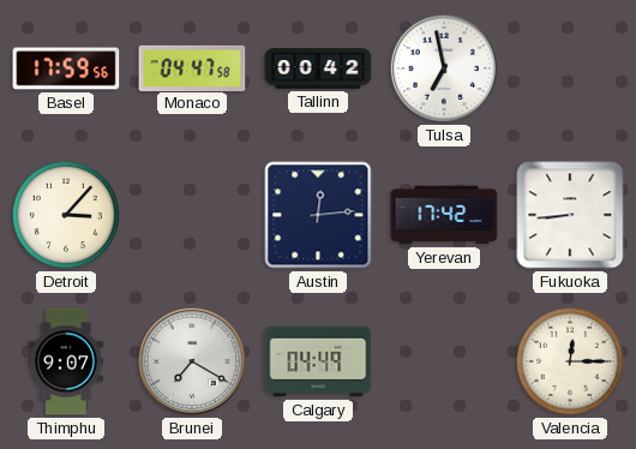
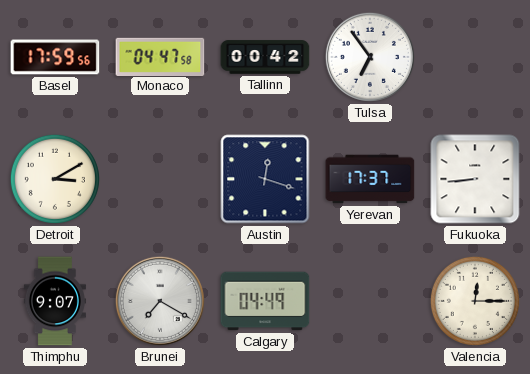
Tulsa: 6:58 -> 6:54 (370, 57)
Detroit: 3:07 -> 3:10 (55, 179)
Austin: 12:14 -> 12:18 (265, 179)
Yerevan: 17:42 -> 17:37 (370, 179)
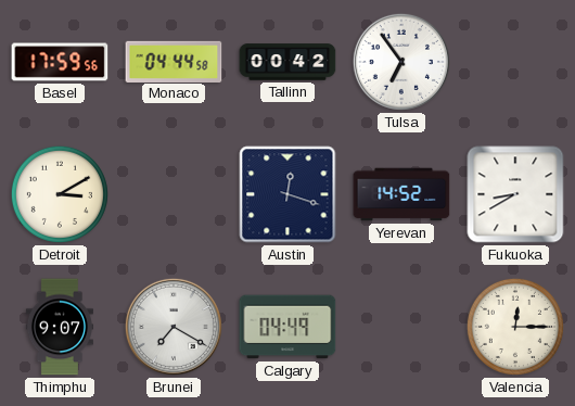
Monaco: 04:47 -> 04:44 (174, 61)
Yerevan: 17:37 -> 14:52 (401, 194)
Fukuoka: 8:44 -> 8:40 (515, 194)
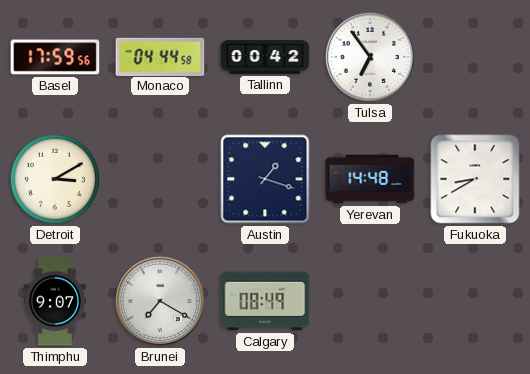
Austin: 12:18 -> 1:18 (265, 179)
Yerevan: 14:52 -> 14:48 (370, 179)
Calgary: 04:49 -> 08:49 (265, 301)
Valencia: 12:15 -> none (515, 327)
